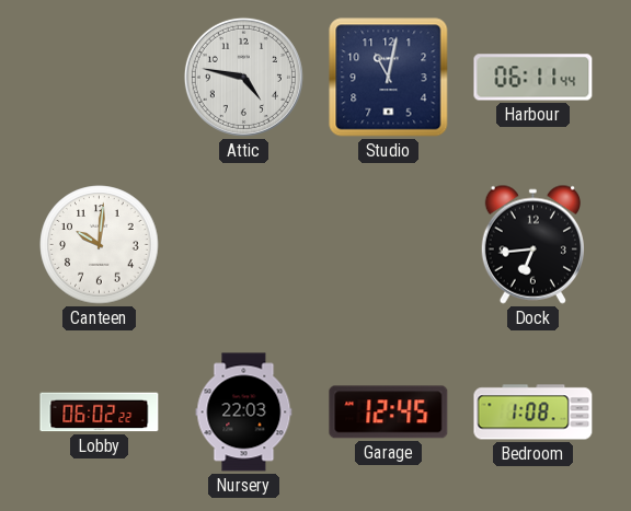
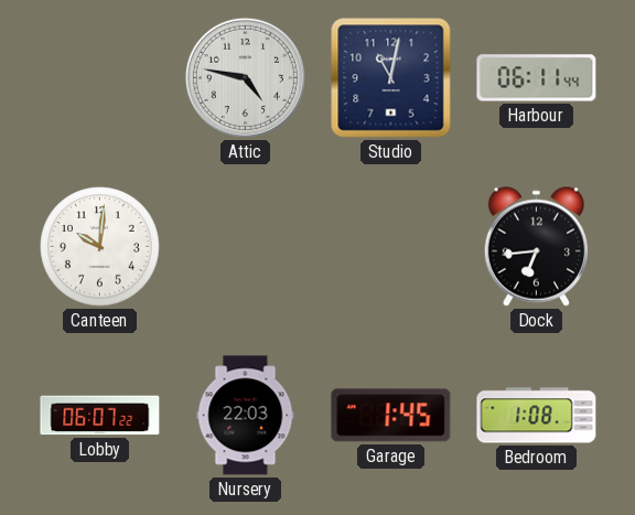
Lobby: 06:02 -> 06:07 (100, 416)
Garage: 12:45 -> 1:45 (391, 416)
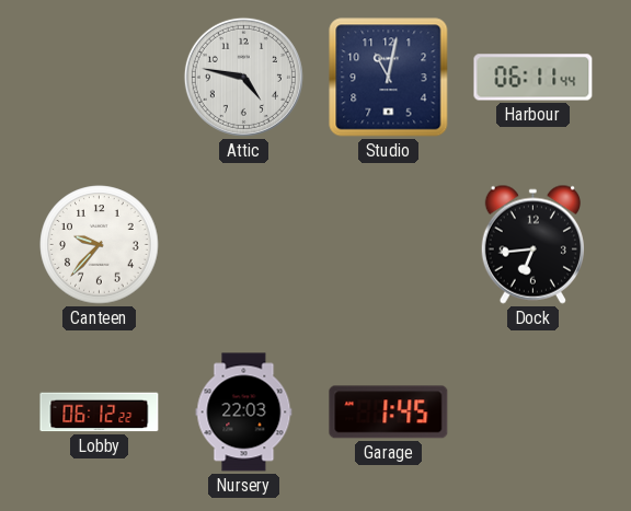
Canteen: 10:01 -> 9:37 (100, 245)
Lobby: 06:07 -> 06:12 (100, 413)
Bedroom: 1:08 -> none (537, 416)
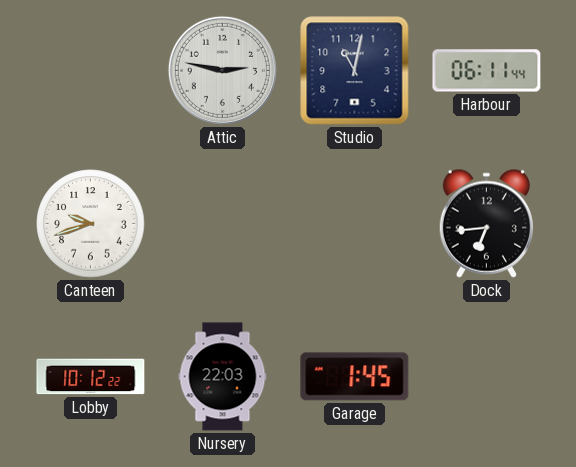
Attic: 4:47 -> 2:47 (222, 70)
Canteen: 9:37 -> 9:42 (91, 224)
Lobby: 06:12 -> 10:12 (91, 377)
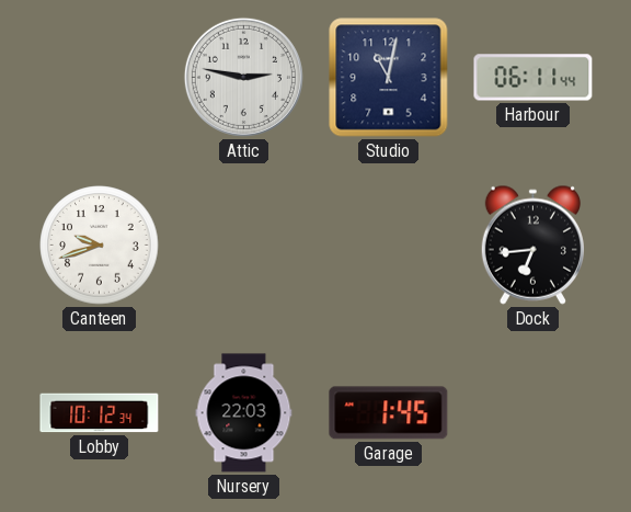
Lobby: 10:12:22 -> 10:12:34 (100, 413)
